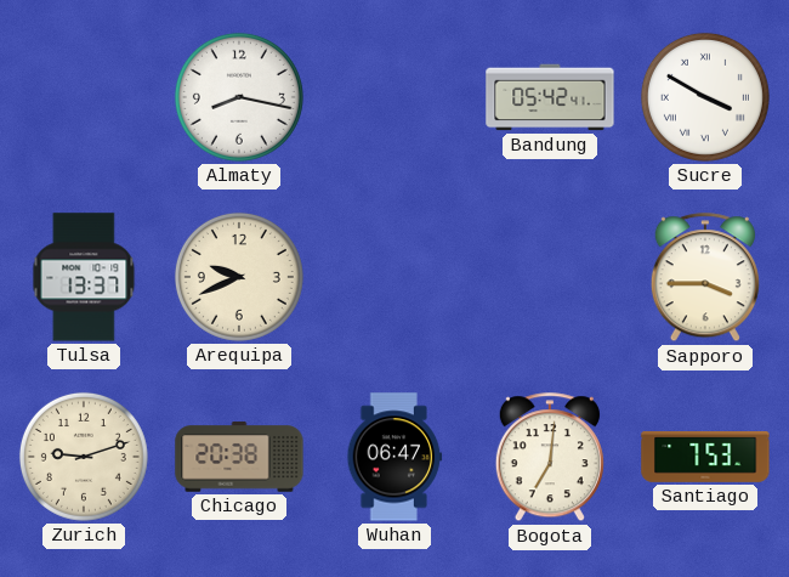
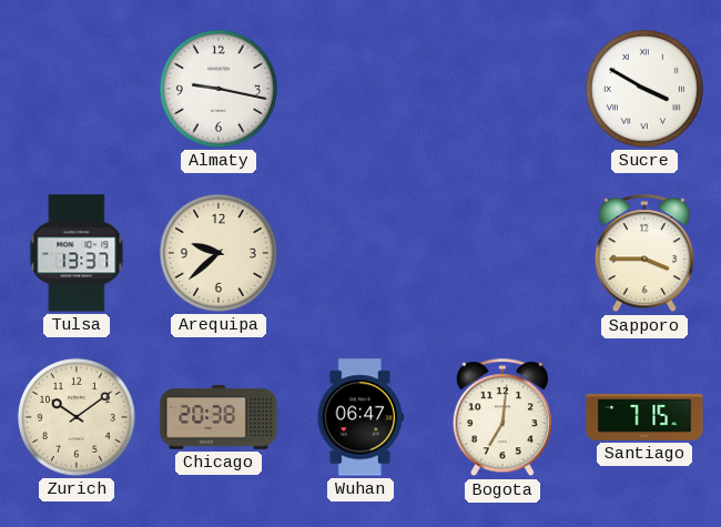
Almaty: 8:17 -> 9:17 (219, 89)
Bandung: 05:42 -> none (550, 97)
Arequipa: 9:41 -> 9:38 (219, 253)
Zurich: 9:12 -> 10:09 (77, 417)
Santiago: 7:53 -> 7:15 (644, 417)
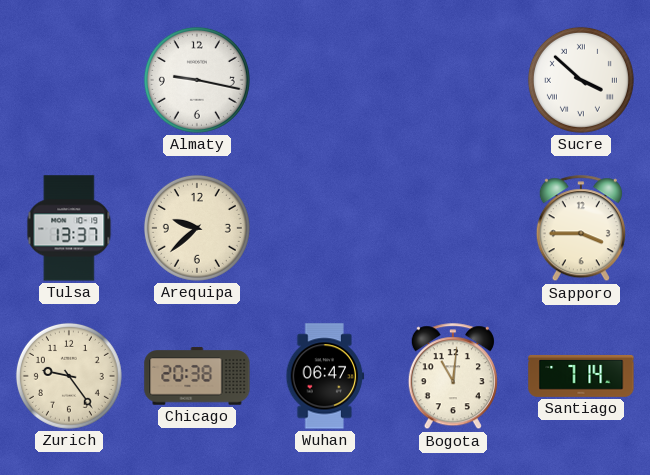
Sucre: 3:50 -> 3:52 (581, 80)
Zurich: 10:09 -> 9:24 (69, 376)
Bogota: 7:01 -> 11:01 (453, 377)
Santiago: 7:15 -> 7:14 (581, 376)
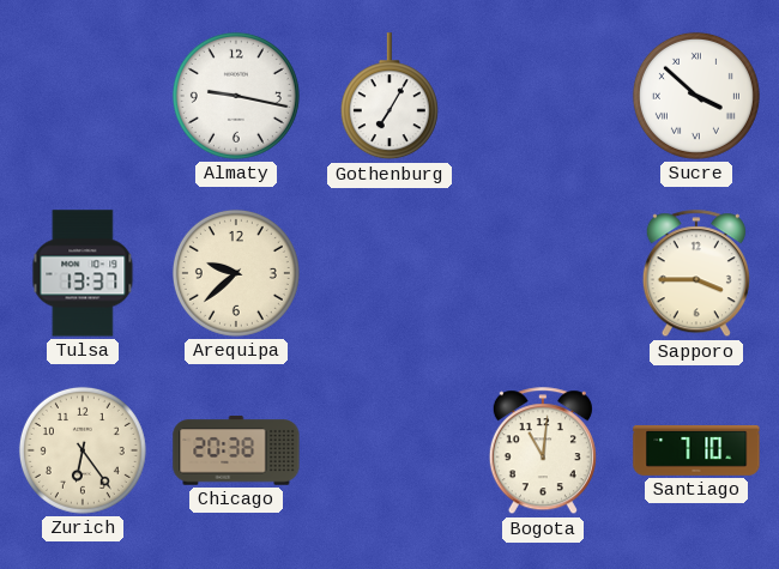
Gothenburg: none -> 7:05 (389, 97)
Zurich: 9:24 -> 6:24 (83, 450)
Wuhan: 06:47 -> none (325, 376)
Santiago: 7:14 -> 7:10 (696, 450)
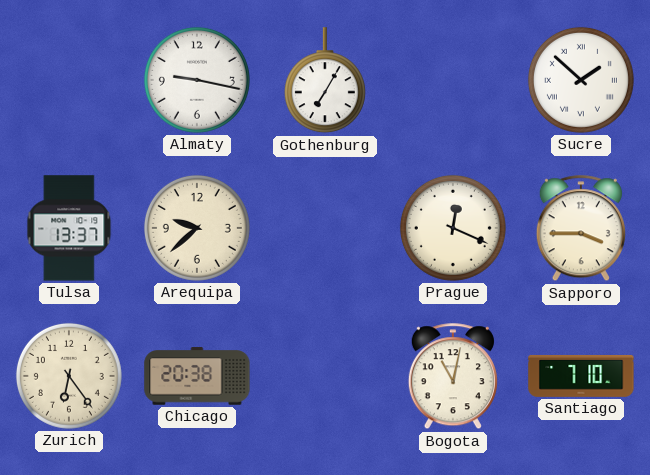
Sucre: 3:52 -> 1:52 (581, 80)
Prague: none -> 12:19 (453, 228)
Bogota: 11:01 -> 11:02 (453, 377)
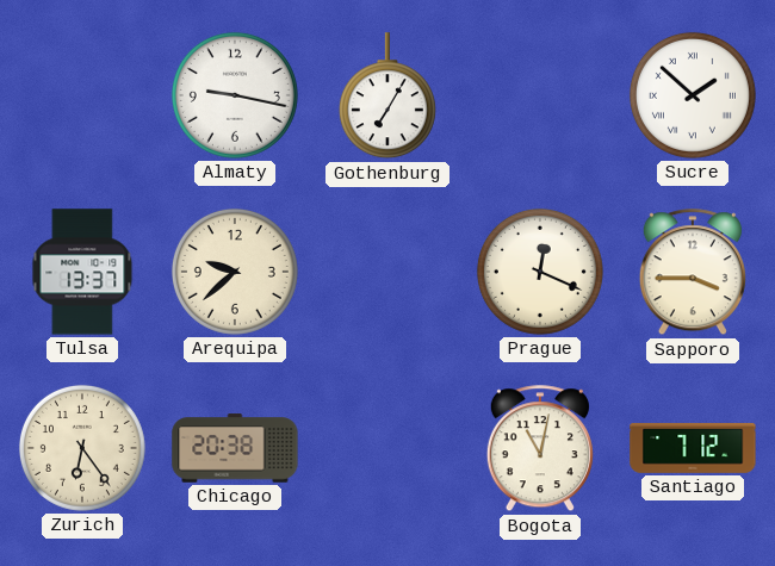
Santiago: 7:10 -> 7:12 (693, 448)
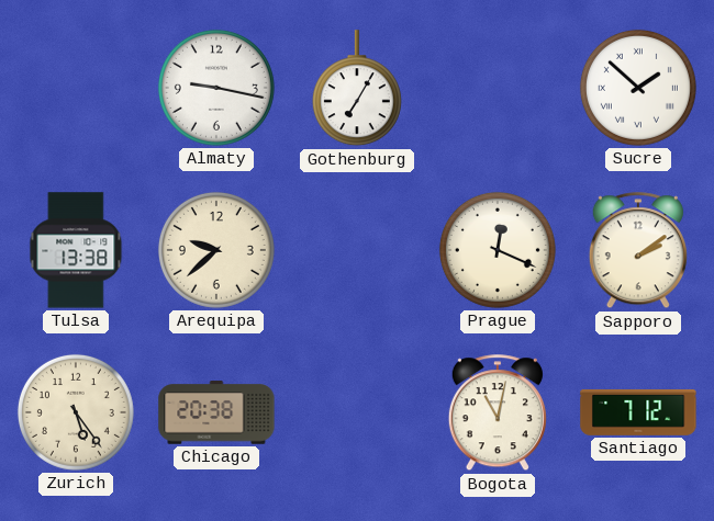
Tulsa: 13:37 -> 13:38 (76, 250)
Sapporo: 3:45 -> 2:09 (638, 251)
Zurich: 6:24 -> 5:24 (76, 412)
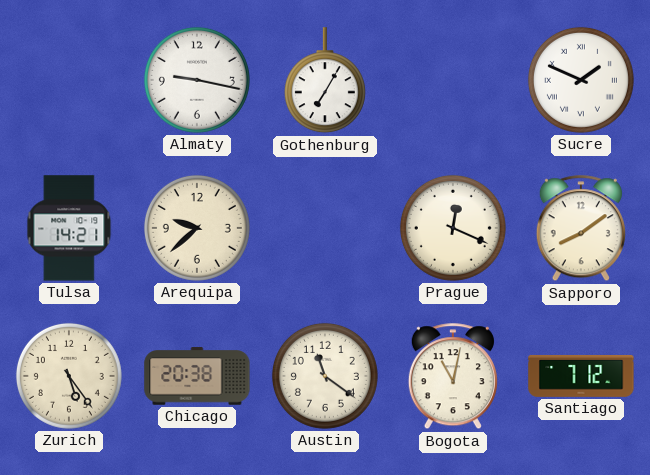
Sucre: 1:52 -> 1:49 (581, 80)
Tulsa: 13:38 -> 14:21 (69, 228)
Sapporo: 2:09 -> 8:09 (581, 229)
Austin: none -> 11:21 (325, 376)
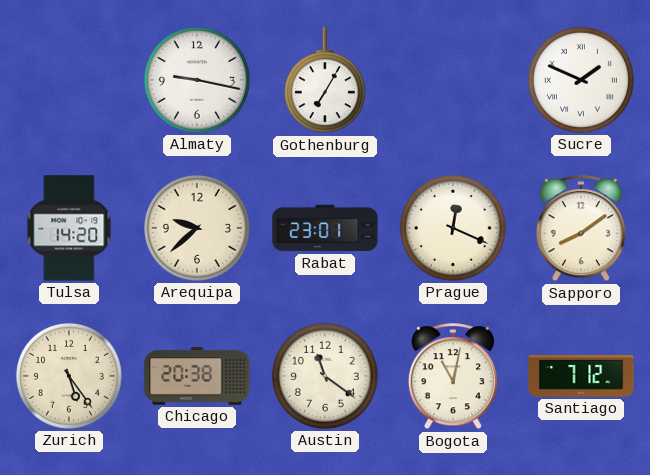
Tulsa: 14:21 -> 14:20 (69, 228)
Rabat: none -> 23:01 (325, 228)
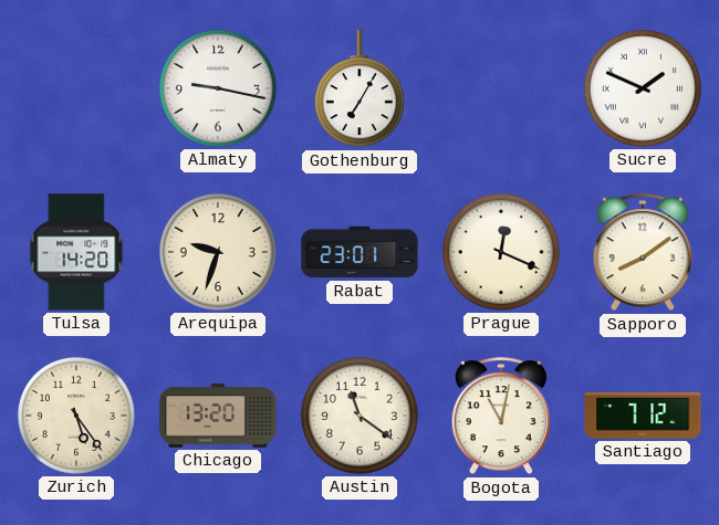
Arequipa: 9:38 -> 9:33 (218, 252)
Chicago: 20:38 -> 13:20 (218, 416)
